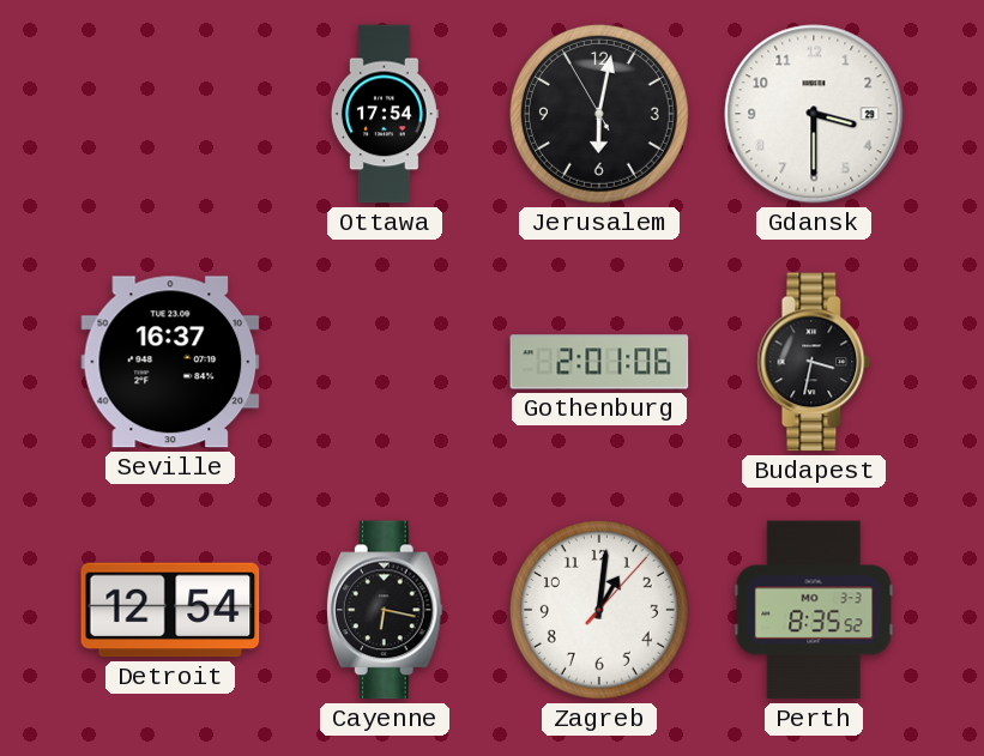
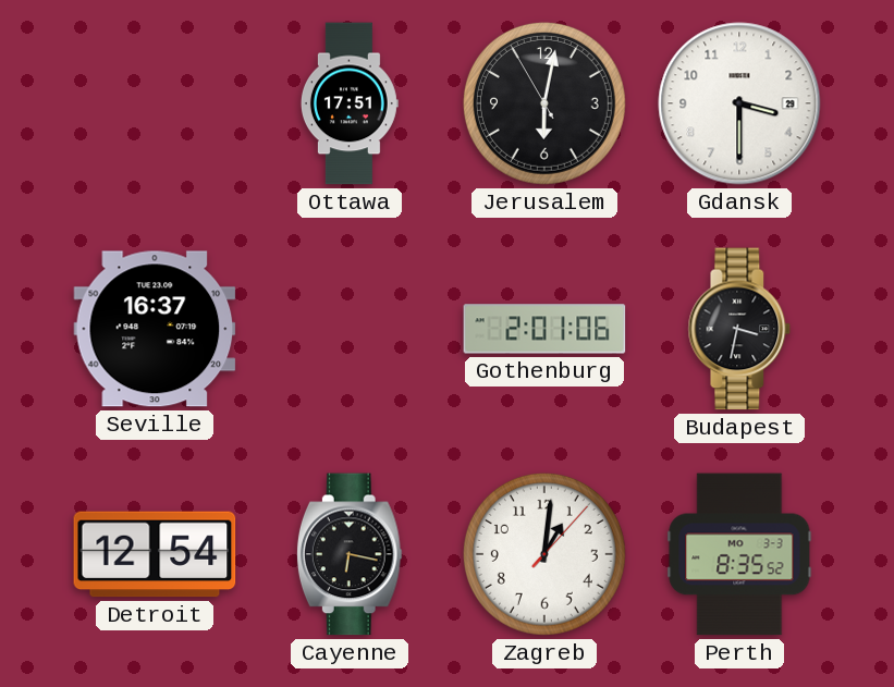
Ottawa: 17:54 -> 17:51 (350, 103)
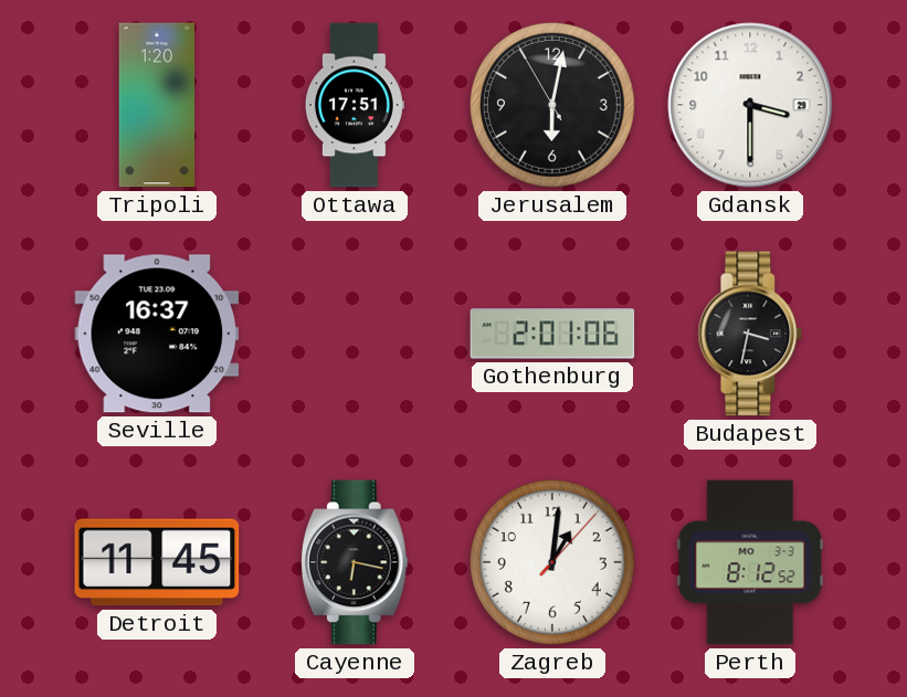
Tripoli: none -> 1:20 (157, 105)
Detroit: 12:54 -> 11:45 (157, 562)
Perth: 8:35 -> 8:12 (750, 562)
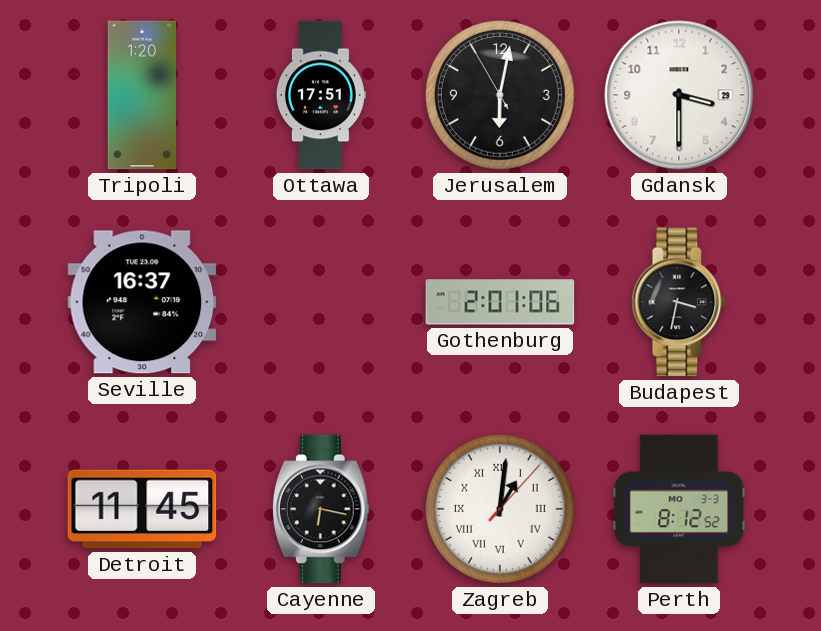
Zagreb numerals: Arabic -> Roman (500, 509)
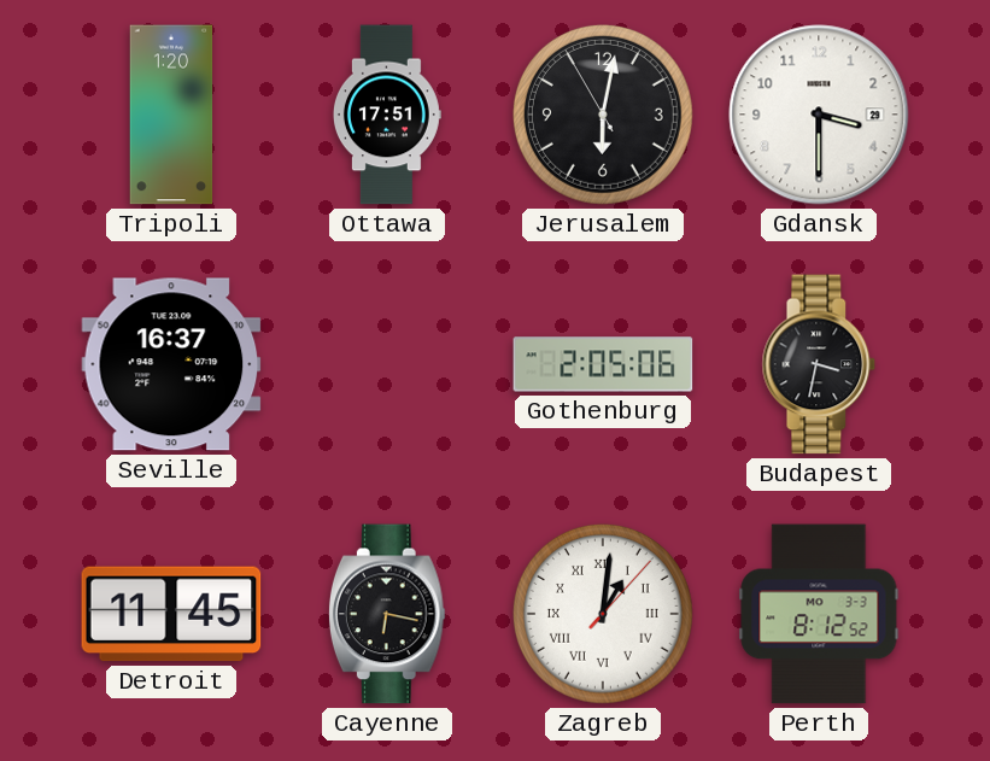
Gothenburg: 2:01 -> 2:05 (603, 364)
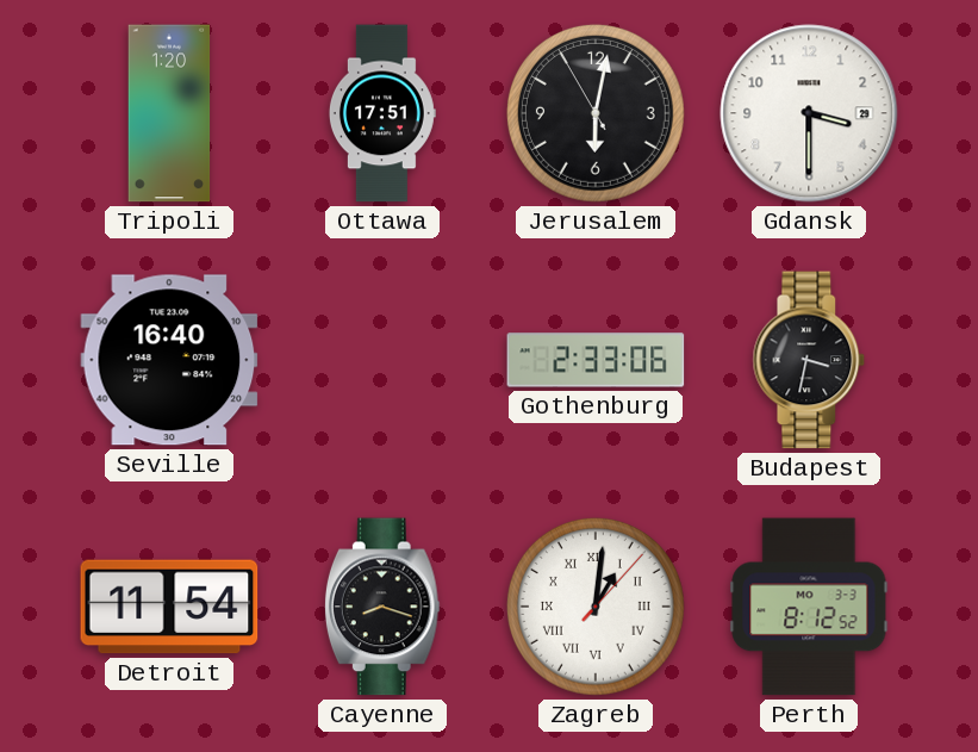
Seville: 16:37 -> 16:40 (169, 360)
Gothenburg: 2:05 -> 2:33 (596, 360)
Detroit: 11:45 -> 11:54 (169, 607)
Cayenne: 6:17 -> 8:18 (382, 607)
